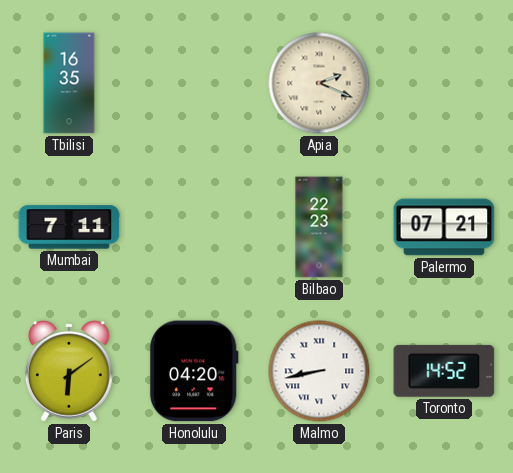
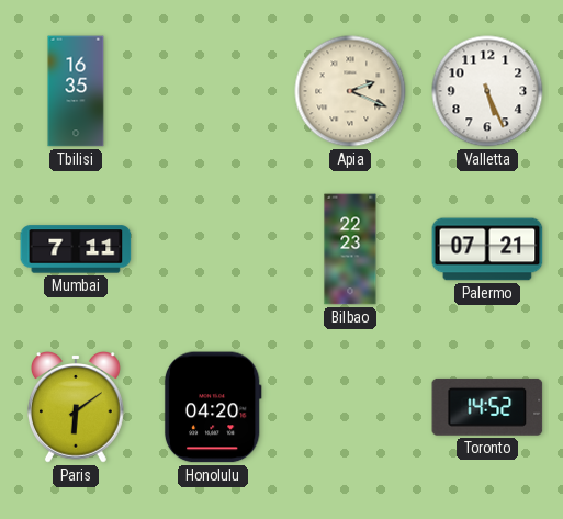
Valletta: none -> 5:26 (487, 91)
Malmo: 8:43 -> none (319, 371)
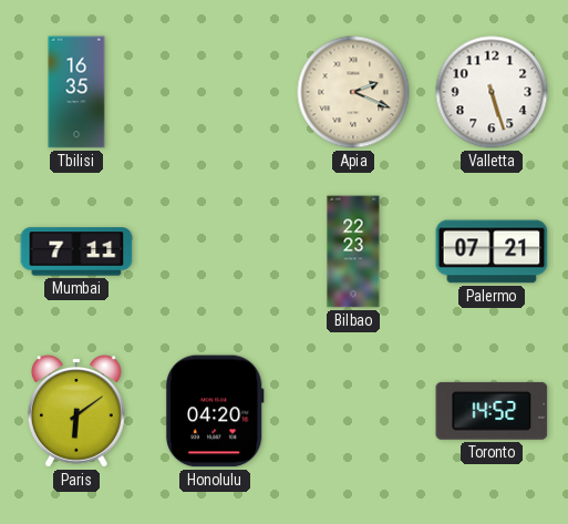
Valletta: 5:26 -> 5:27 (492, 92)
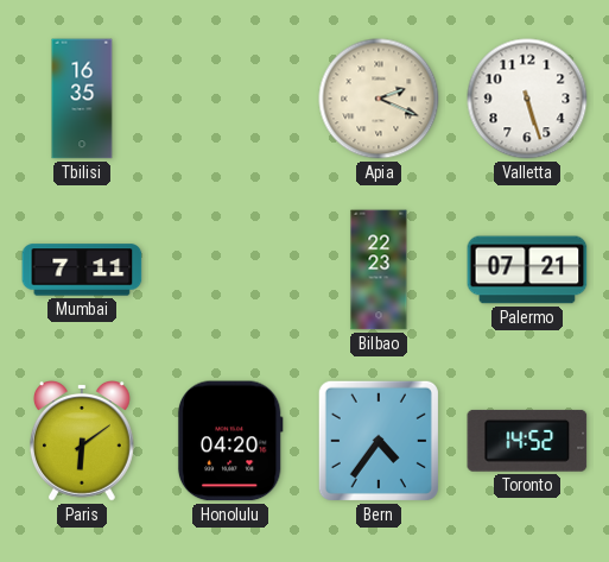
Bern: none -> 4:36 (379, 441)
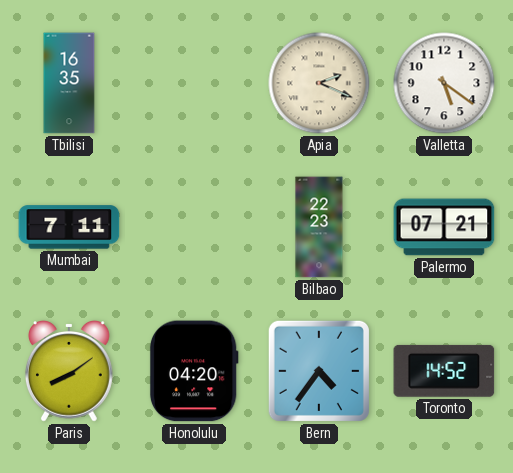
Valletta: 5:27 -> 5:21 (444, 83)
Paris: 6:09 -> 8:09 (69, 372)
